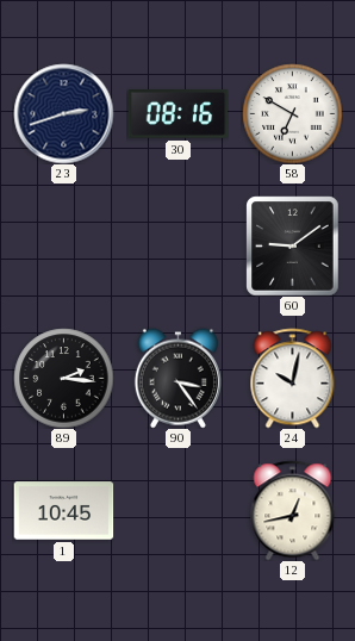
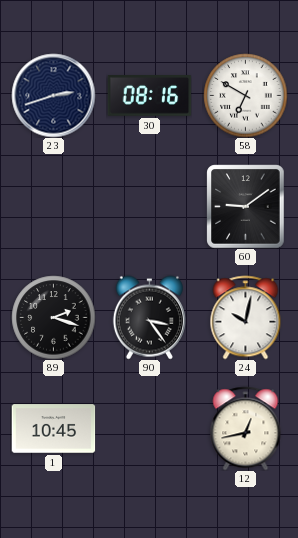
89: 2:16 -> 2:18 (53, 317)
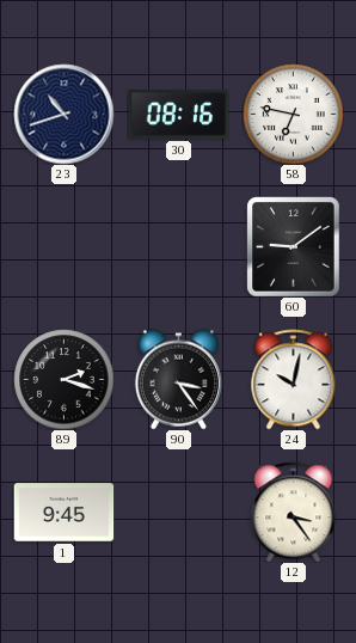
23: 2:42 -> 10:42 (63, 114)
58: 6:50 -> 6:47 (293, 114)
1: 10:45 -> 9:45 (63, 513)
12: 12:43 -> 3:24 (294, 512)
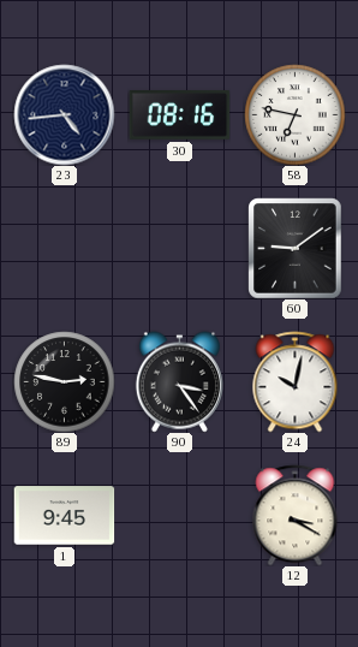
23: 10:42 -> 4:44 (64, 114)
89: 2:18 -> 2:47 (64, 381)
12: 3:24 -> 3:20 (296, 515)
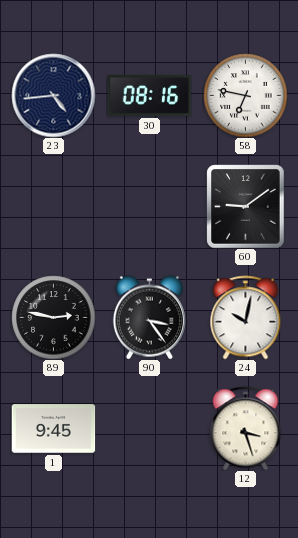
12: 3:20 -> 3:27 (246, 428)
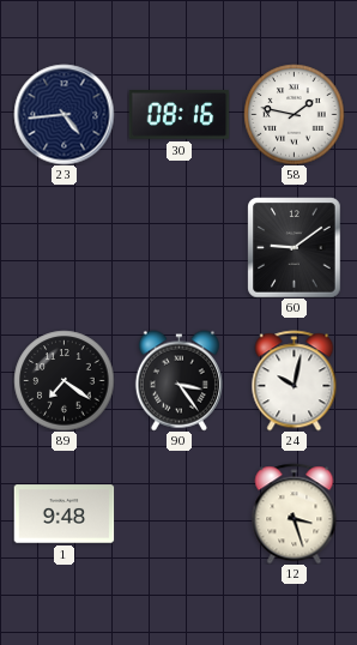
58: 6:47 -> 1:47 (294, 114)
89: 2:47 -> 7:21 (63, 380)
1: 9:45 -> 9:48 (63, 514)
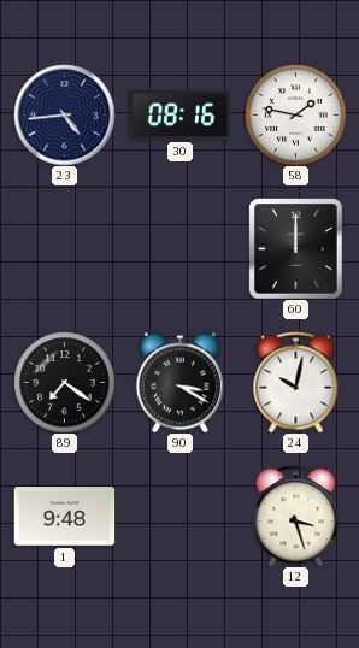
60: 9:09 -> 12:00 (296, 248)
90: 3:24 -> 3:20 (179, 382)
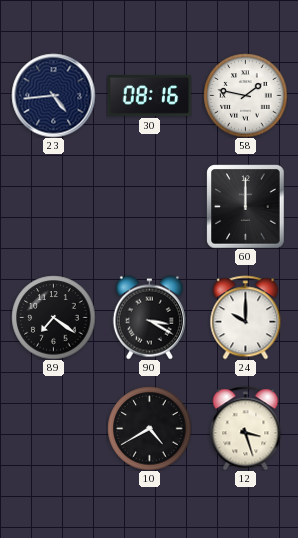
24: 10:02 -> 10:00 (246, 317)
1: 9:48 -> none (64, 517)
10: none -> 4:40 (149, 428)
